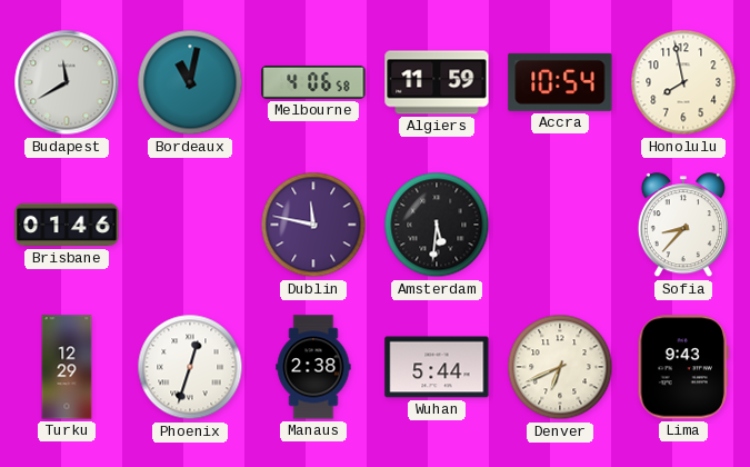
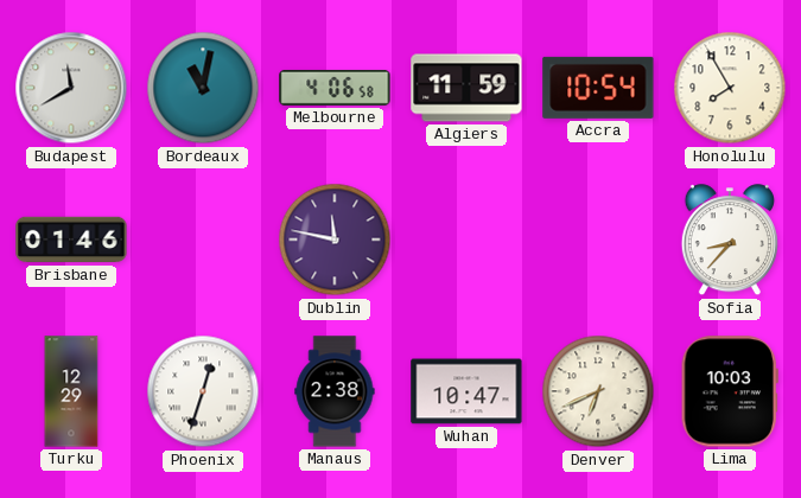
Honolulu: 7:58 -> 7:55 (730, 88)
Amsterdam: 5:31 -> none (437, 225)
Wuhan: 5:44 -> 10:47 (466, 391)
Lima: 9:43 -> 10:03 (730, 391)
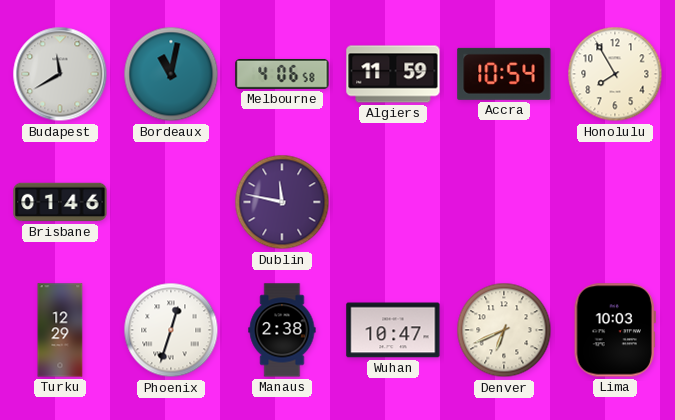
Sofia: 8:37 -> none (730, 241)
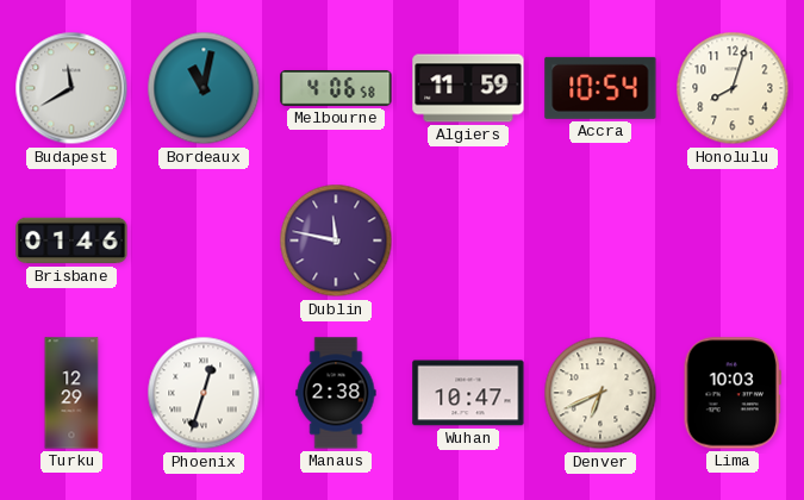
Honolulu: 7:55 -> 8:03 (733, 88)
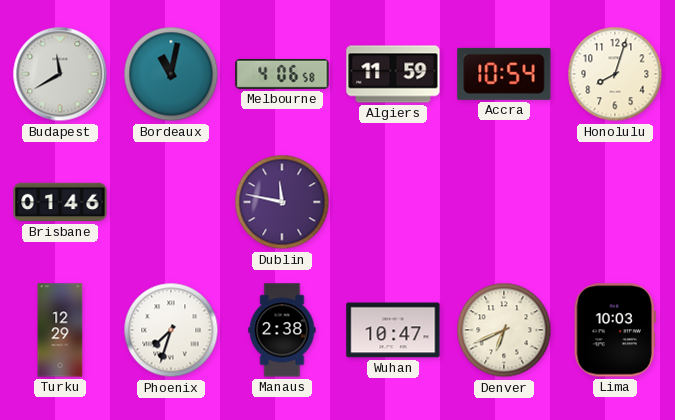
Phoenix: 12:33 -> 7:33 (171, 330)
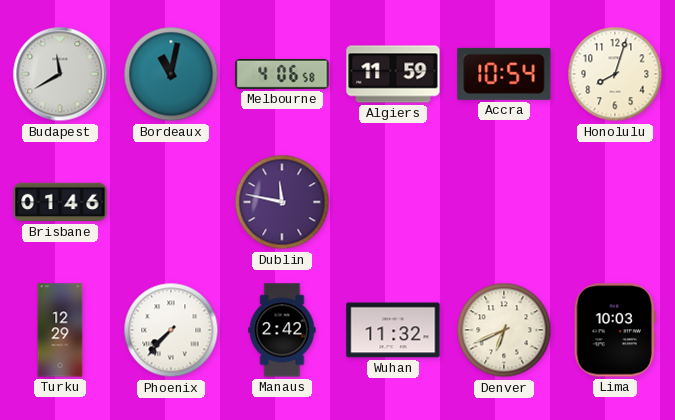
Phoenix: 7:33 -> 7:37 (171, 330)
Manaus: 2:38 -> 2:42 (282, 330)
Wuhan: 10:47 -> 11:32 (393, 330)
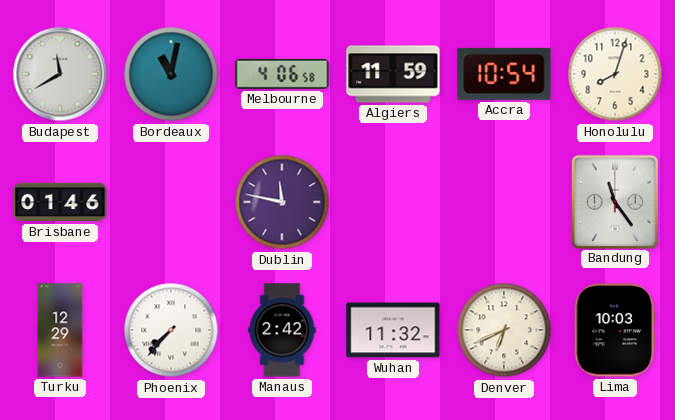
Bandung: none -> 11:24 (614, 201)
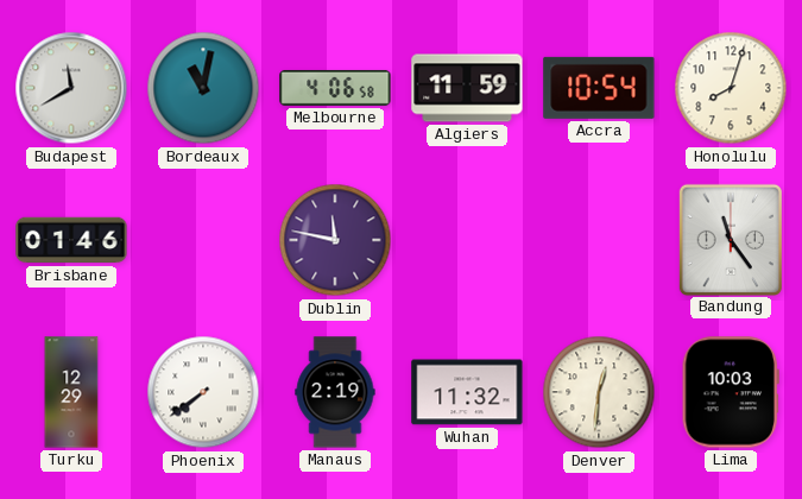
Phoenix: 7:37 -> 7:39 (203, 392)
Manaus: 2:42 -> 2:19 (335, 392)
Denver: 6:41 -> 12:31 (599, 392)
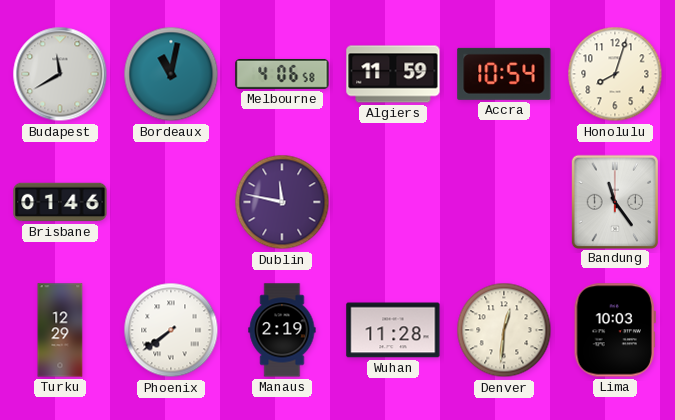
Wuhan: 11:32 -> 11:28 (393, 330)
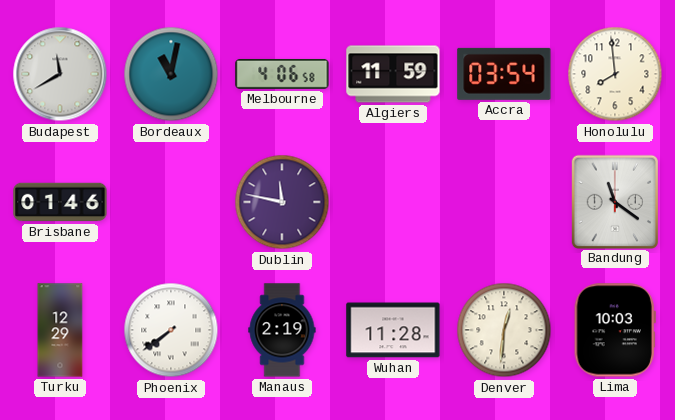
Accra: 10:54 -> 03:54 (504, 74)
Honolulu: 8:03 -> 7:59 (615, 74)
Bandung: 11:24 -> 11:21 (614, 201)
